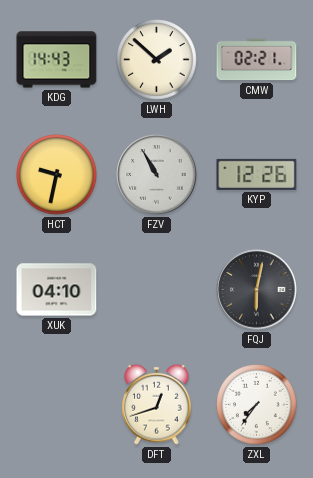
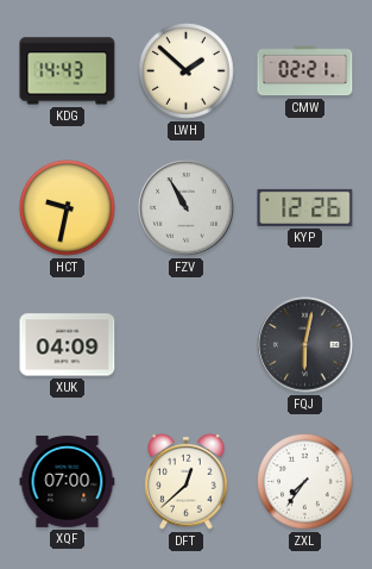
XUK: 04:10 -> 04:09 (68, 345)
XQF: none -> 07:00 (68, 481)
DFT: 12:42 -> 12:38 (187, 481)
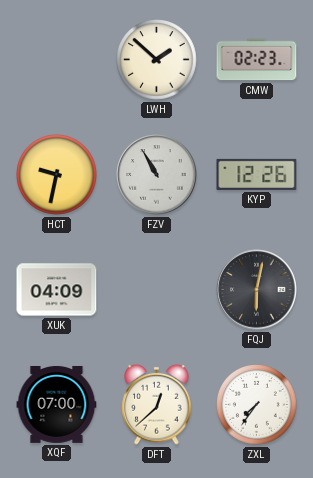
KDG: 14:43 -> none (68, 71)
CMW: 02:21 -> 02:23 (257, 60)
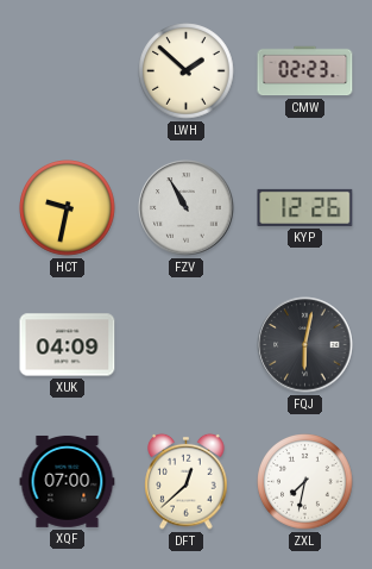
ZXL: 7:36 -> 7:32 (305, 482)
